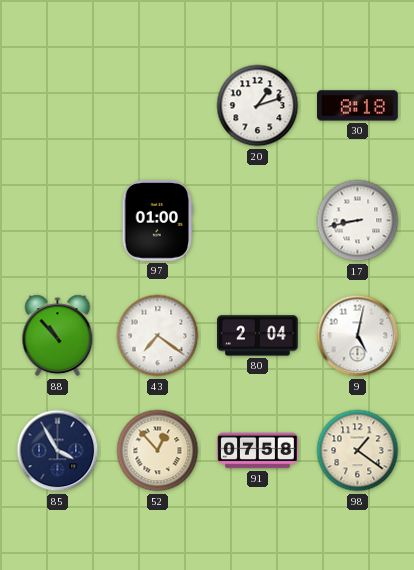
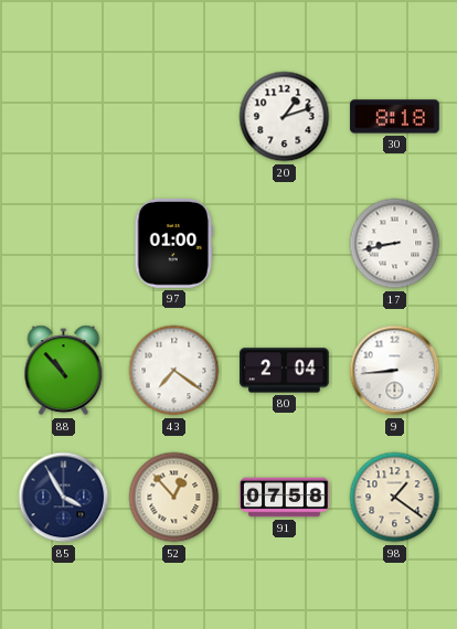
9: 5:02 -> 8:44 (395, 371)
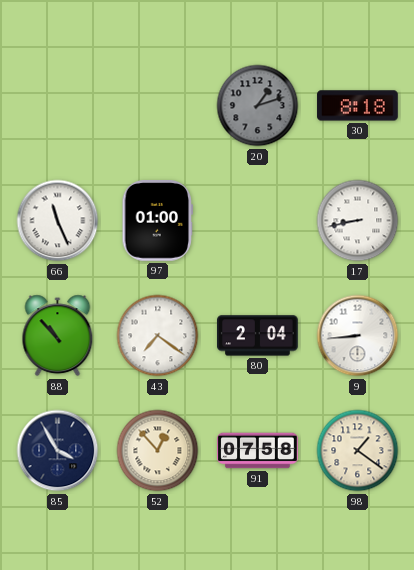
20 dial: white -> grey (258, 106)
66: none -> 11:26 (58, 221)
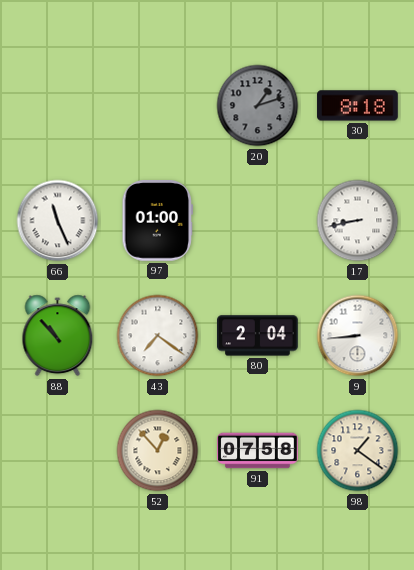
85: 3:55 -> none (58, 451)
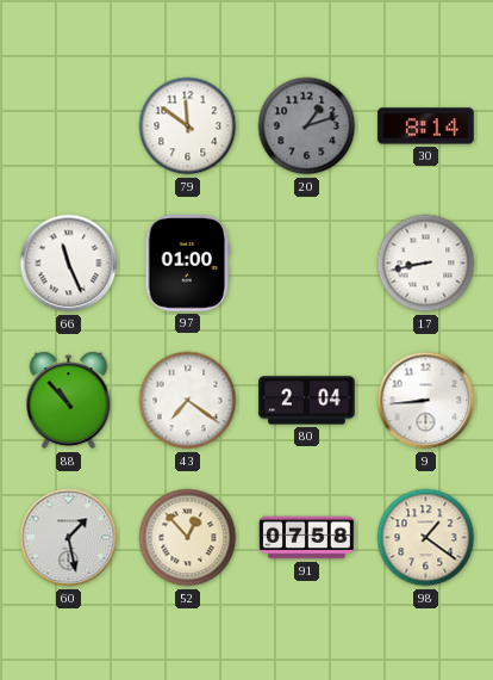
79: none -> 11:51 (188, 126)
30: 8:18 -> 8:14 (426, 126)
60: none -> 1:28 (69, 538)
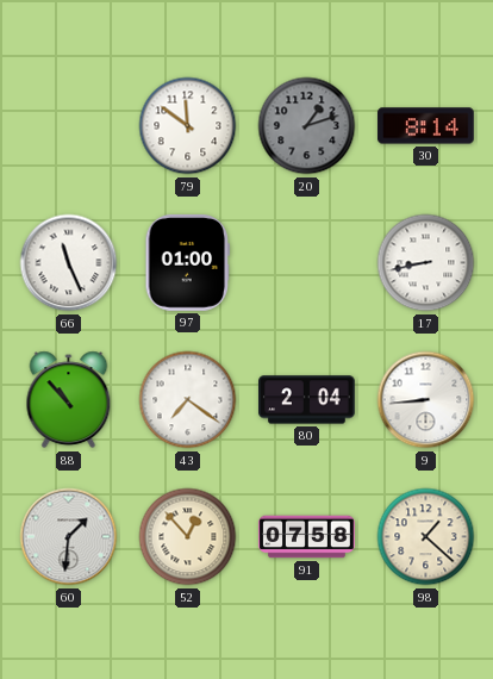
60: 1:28 -> 1:31 (69, 537)
98: 1:21 -> 1:22 (426, 537)
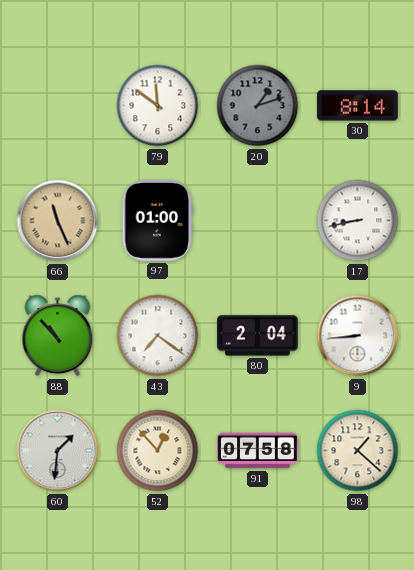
66 dial: white -> champagne (58, 221)
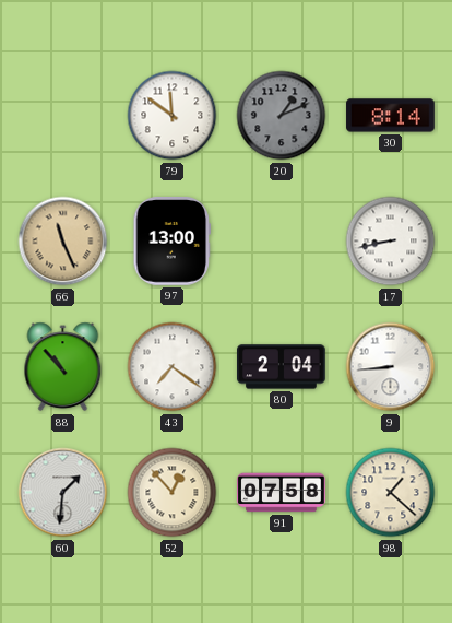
20: 1:12 -> 1:11 (282, 116)
97: 01:00 -> 13:00 (173, 242)
